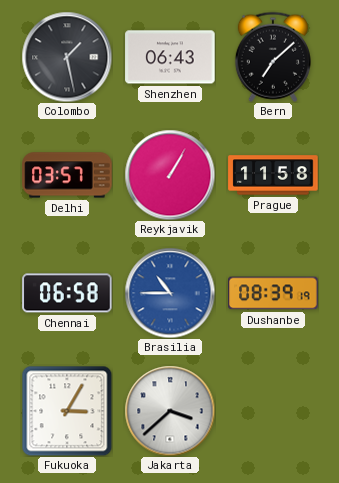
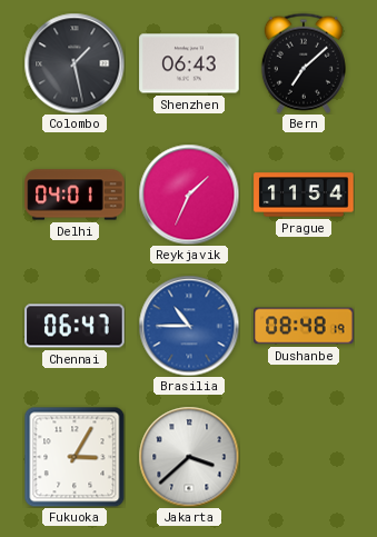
Delhi: 03:57 -> 04:01 (75, 195)
Reykjavik: 1:05 -> 1:34 (189, 195)
Prague: 11:58 -> 11:54 (304, 195)
Chennai: 06:58 -> 06:47 (75, 326)
Dushanbe: 08:39 -> 08:48 (304, 326)
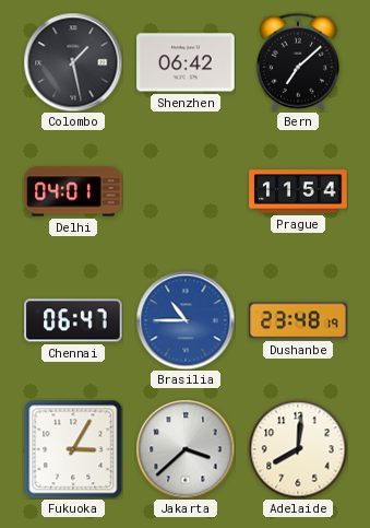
Shenzhen: 06:43 -> 06:42 (186, 62)
Reykjavik: 1:34 -> none (189, 195)
Dushanbe: 08:48 -> 23:48 (298, 320)
Adelaide: none -> 8:01 (298, 449)
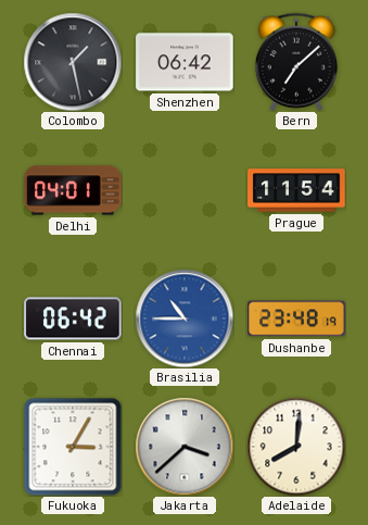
Chennai: 06:47 -> 06:42 (73, 318)
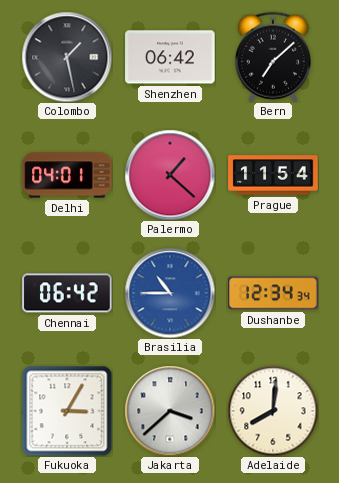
Palermo: none -> 1:22 (170, 175)
Dushanbe: 23:48 -> 12:34 (273, 293)
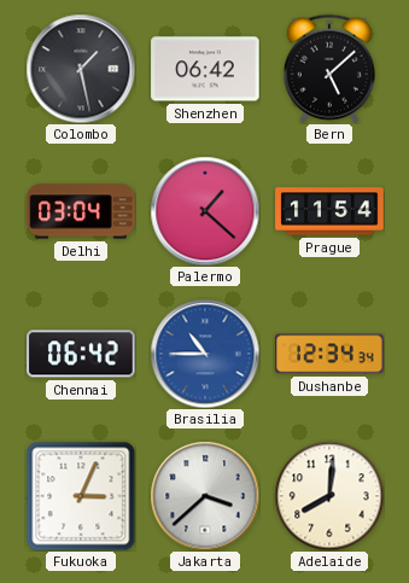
Bern: 7:08 -> 5:08 (329, 69)
Delhi: 04:01 -> 03:04 (81, 211)
Fukuoka: 3:05 -> 3:04 (81, 496)
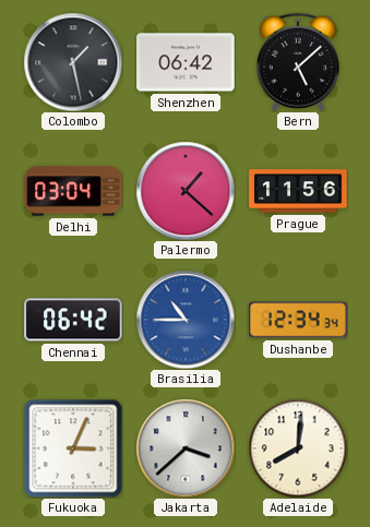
Prague: 11:54 -> 11:56 (298, 191)
